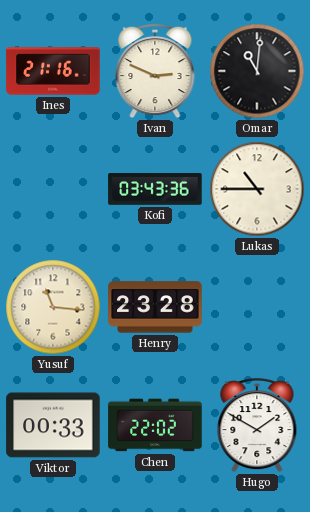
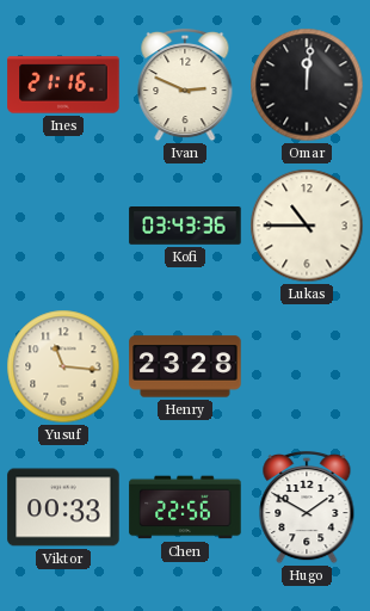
Omar: 11:01 -> 12:01 (307, 85)
Chen: 22:02 -> 22:56 (185, 507)
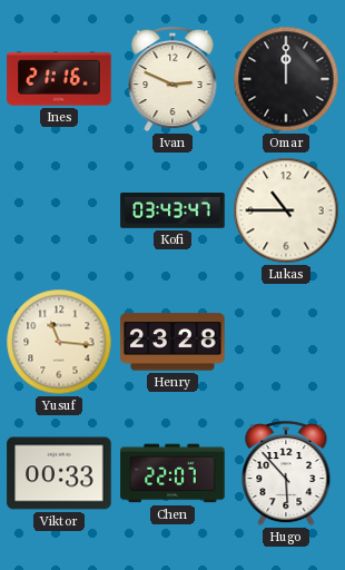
Omar: 12:01 -> 12:00 (286, 79)
Kofi: 03:43:36 -> 03:43:47 (172, 212)
Chen: 22:56 -> 22:07 (172, 473)
Hugo: 1:50 -> 5:53 (286, 473)
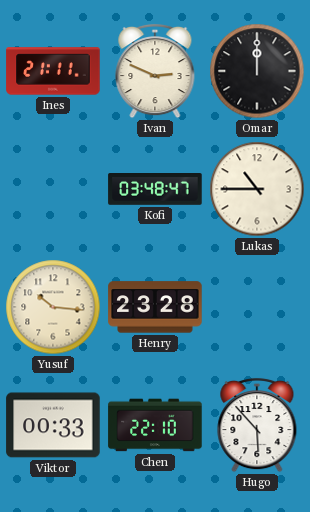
Ines: 21:16 -> 21:11 (53, 71)
Kofi: 03:43 -> 03:48 (155, 190)
Yusuf: 11:16 -> 10:16 (53, 307)
Chen: 22:07 -> 22:10 (155, 425)
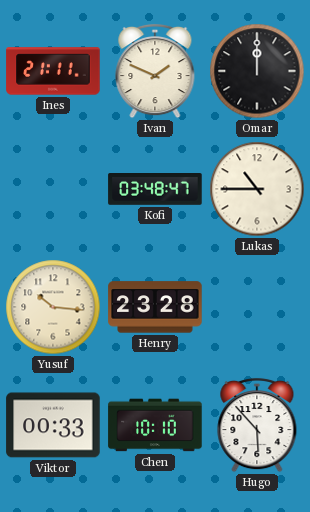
Ivan: 2:49 -> 1:49 (155, 71)
Chen: 22:10 -> 10:10 (155, 425)
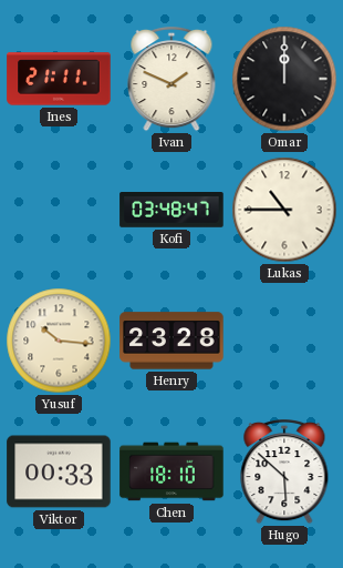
Chen: 10:10 -> 18:10 (171, 471)
Hugo: 5:53 -> 5:52 (284, 471)
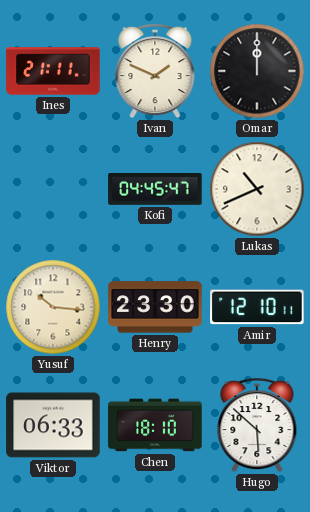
Kofi: 03:48 -> 04:45 (155, 190)
Lukas: 10:45 -> 10:41 (257, 189)
Henry: 23:28 -> 23:30 (155, 307)
Amir: none -> 12:10 (257, 307)
Viktor: 00:33 -> 06:33 (53, 425)
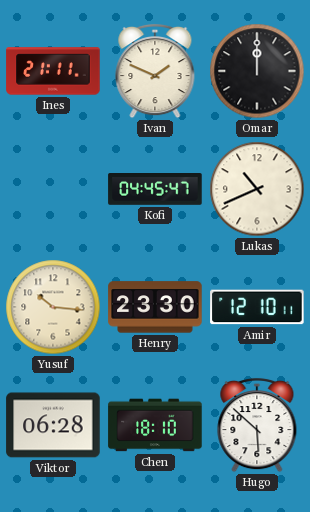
Viktor: 06:33 -> 06:28 (53, 425)
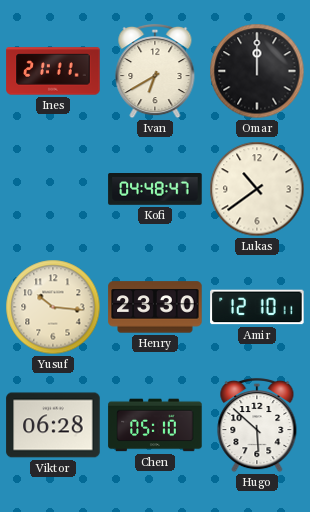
Ivan: 1:49 -> 6:40 (155, 71)
Kofi: 04:45 -> 04:48 (155, 190)
Lukas: 10:41 -> 10:39 (257, 189)
Chen: 18:10 -> 05:10 (155, 425)
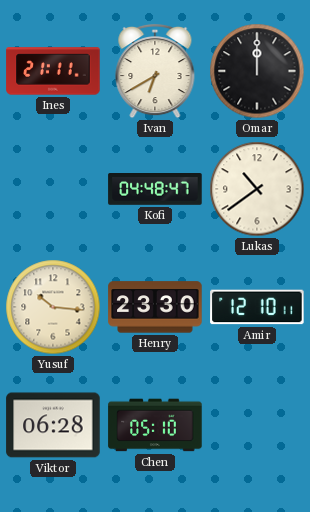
Hugo: 5:52 -> none (257, 425)
